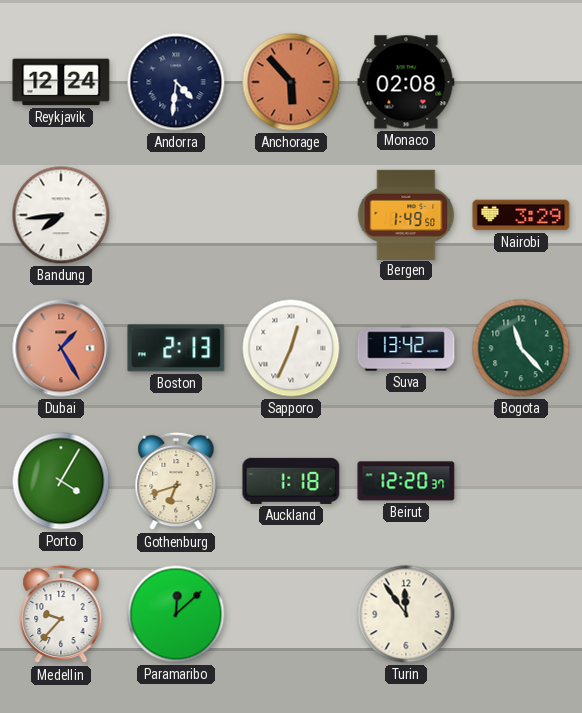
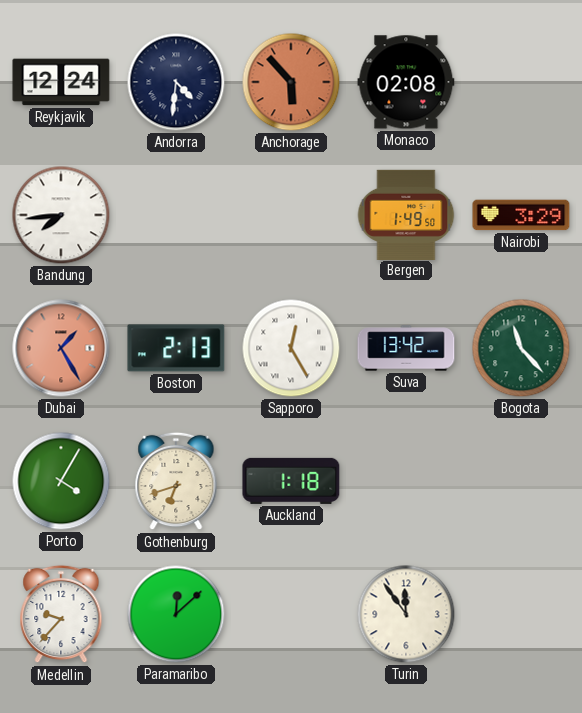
Sapporo: 12:34 -> 12:25 (291, 348)
Beirut: 12:20 -> none (406, 481)
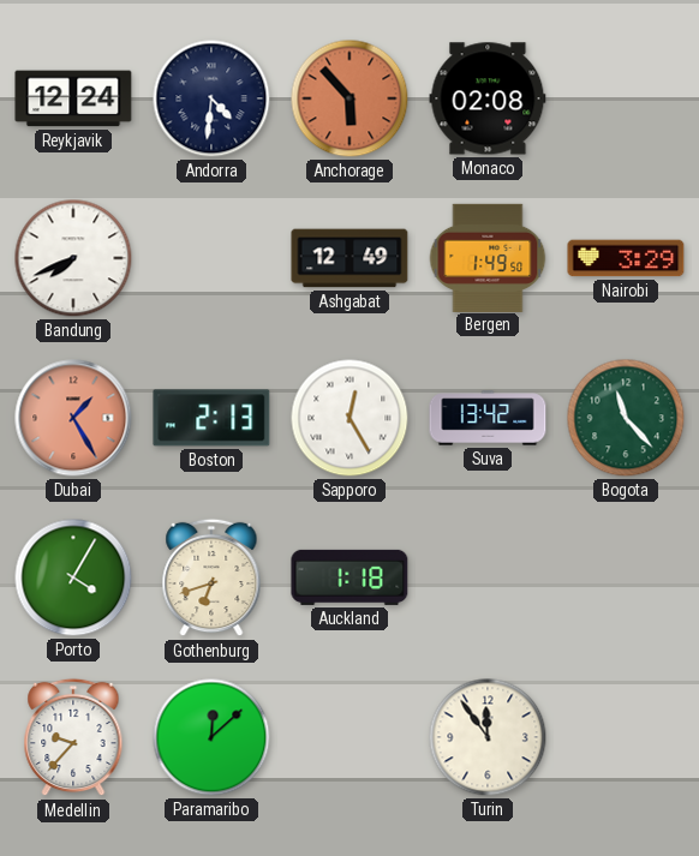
Bandung: 7:44 -> 7:41 (73, 258)
Ashgabat: none -> 12:49 (349, 258)
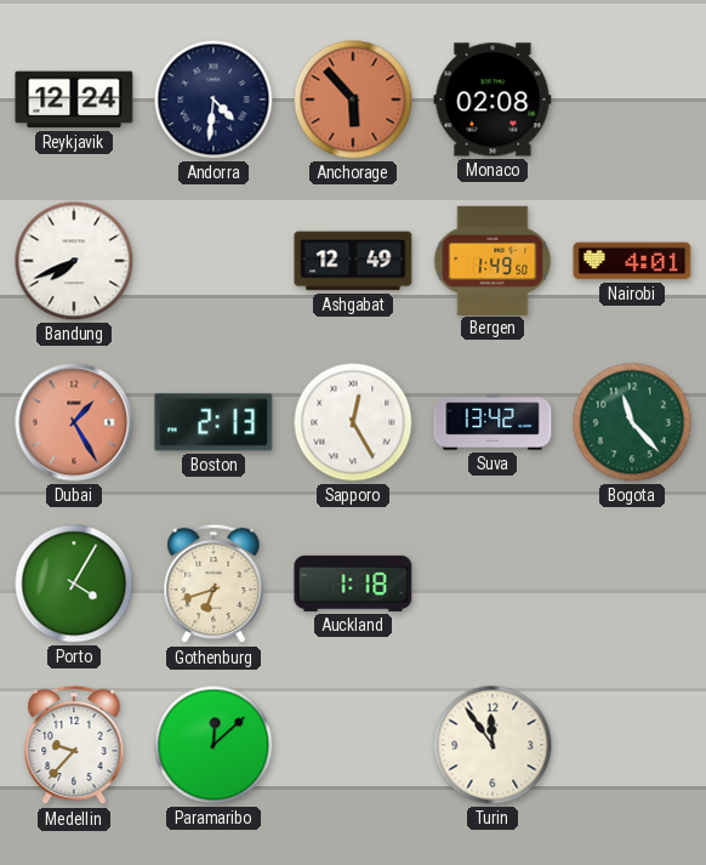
Nairobi: 3:29 -> 4:01 (632, 261)
